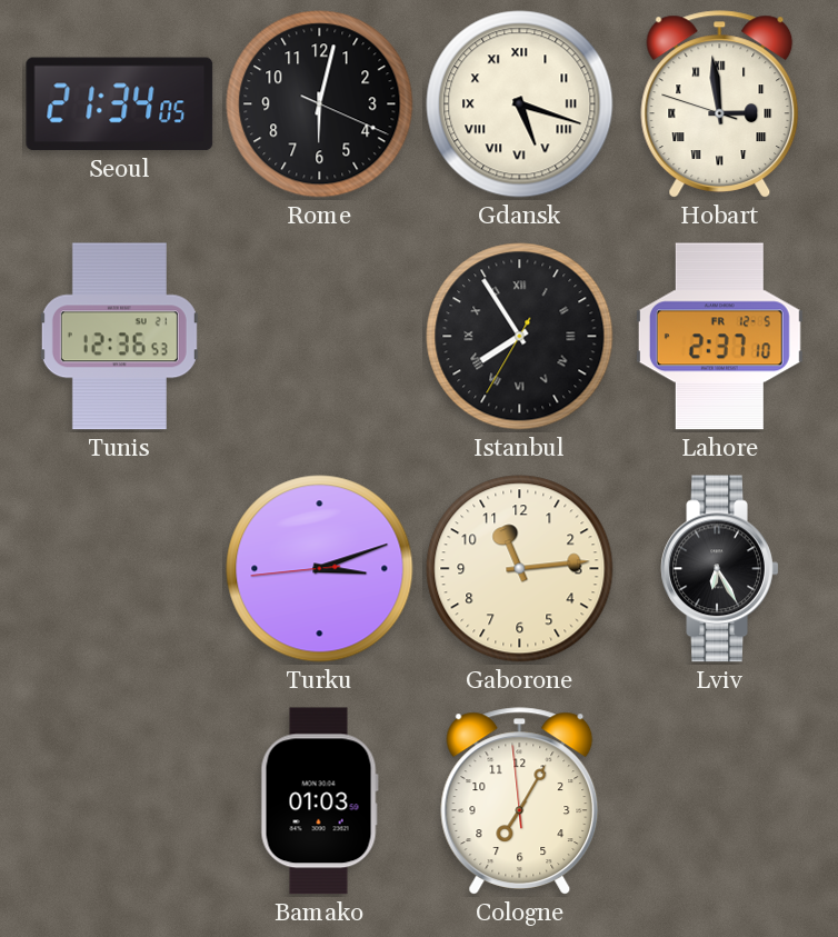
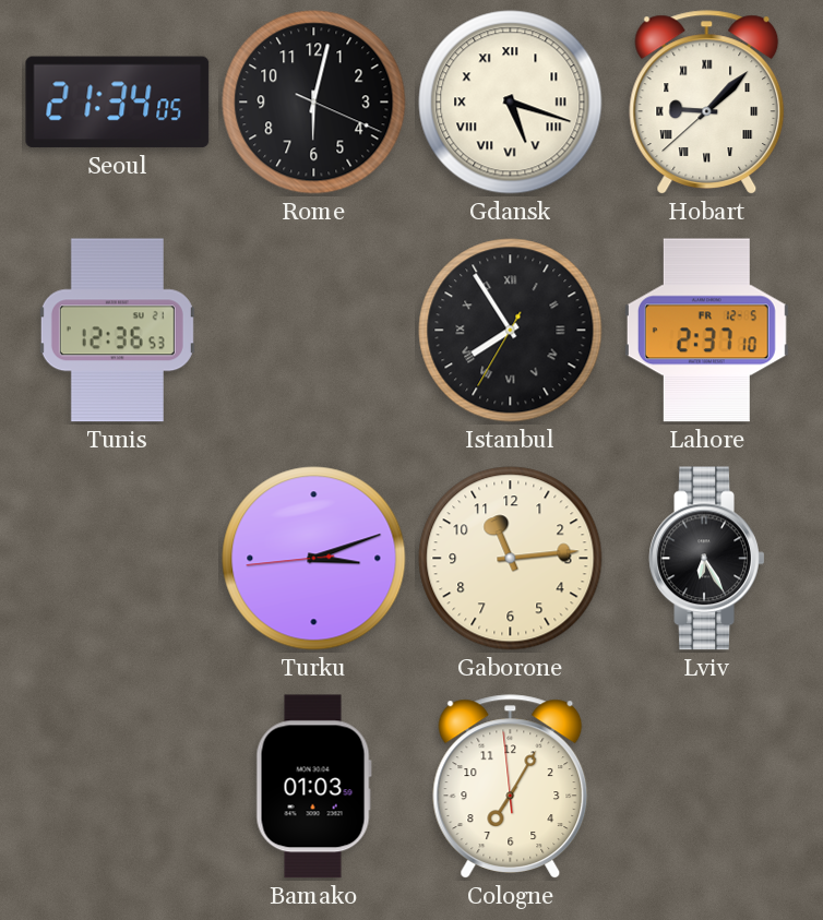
Hobart: 2:58 -> 9:07 (707, 103)
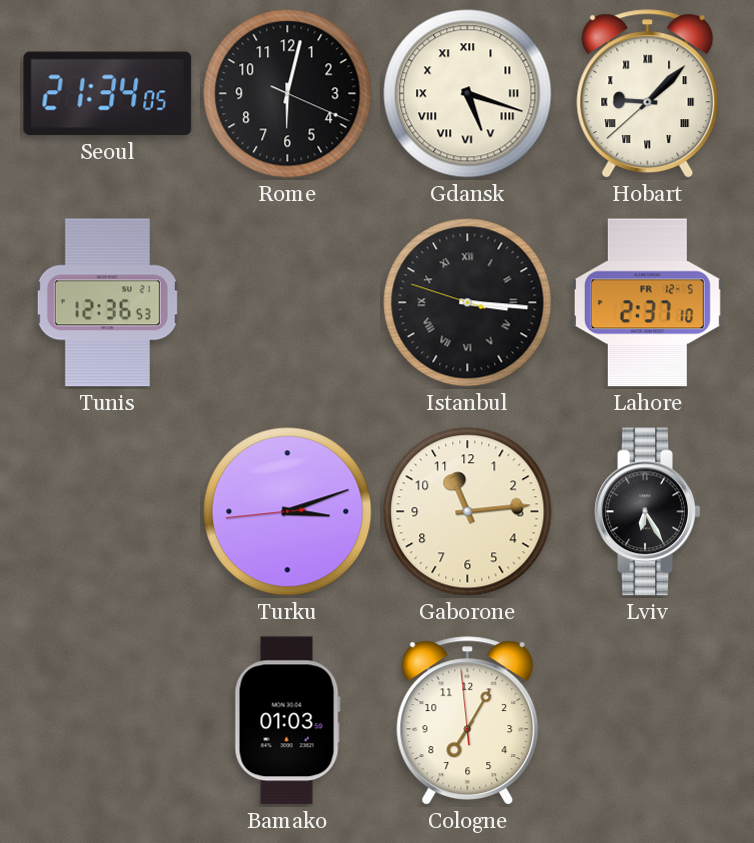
Istanbul: 7:54 -> 3:15 (468, 303)
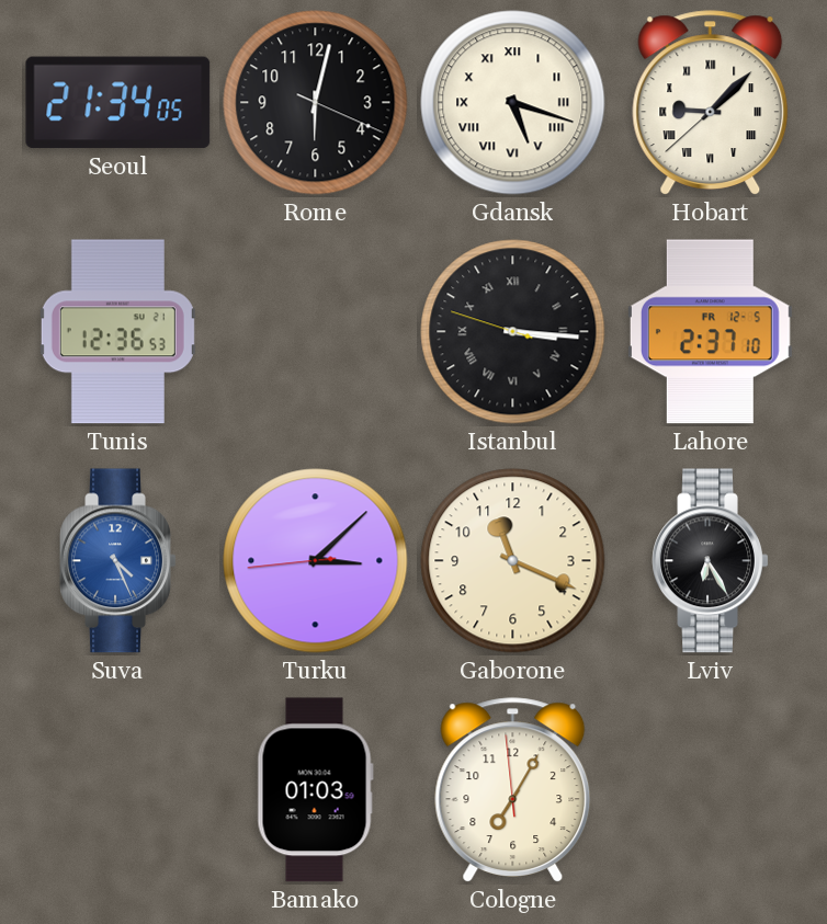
Suva: none -> 4:26 (118, 561)
Turku: 3:11 -> 3:07 (316, 561)
Gaborone: 11:14 -> 11:19 (513, 561)
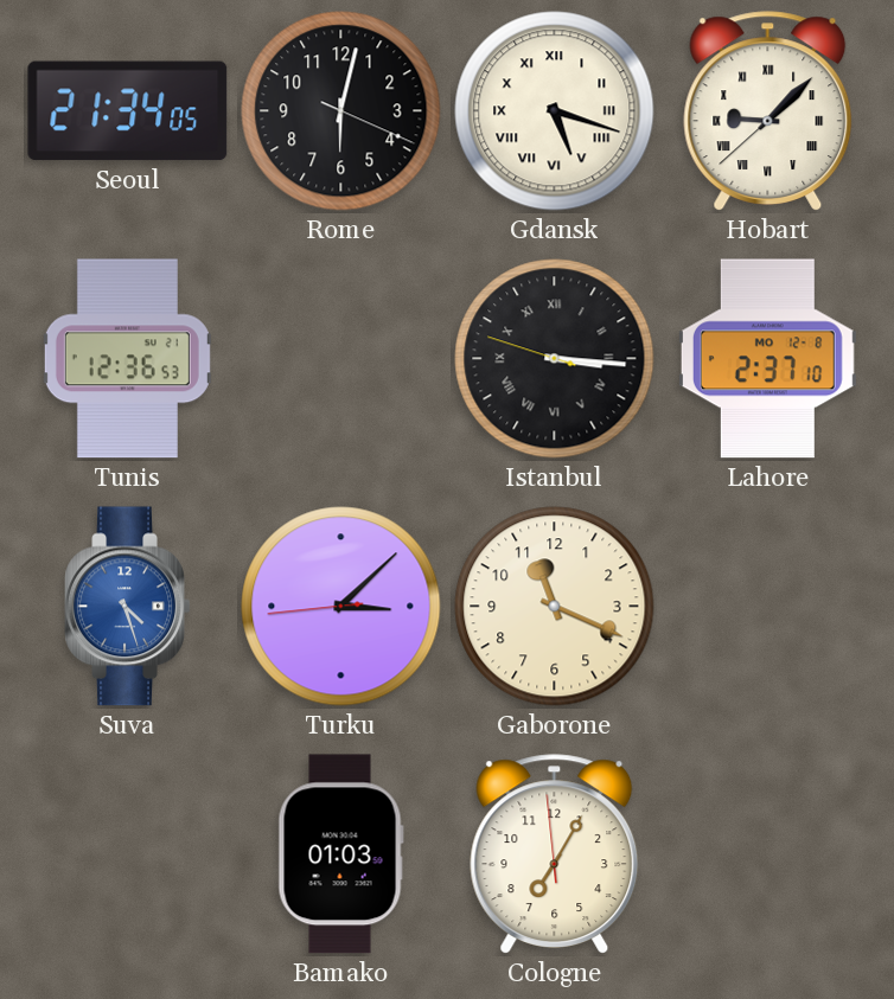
Lahore date: FR 12-5 -> MO 12-8 (767, 359)
Suva: 4:26 -> 4:27 (128, 607)
Lviv: 6:25 -> none (711, 561)
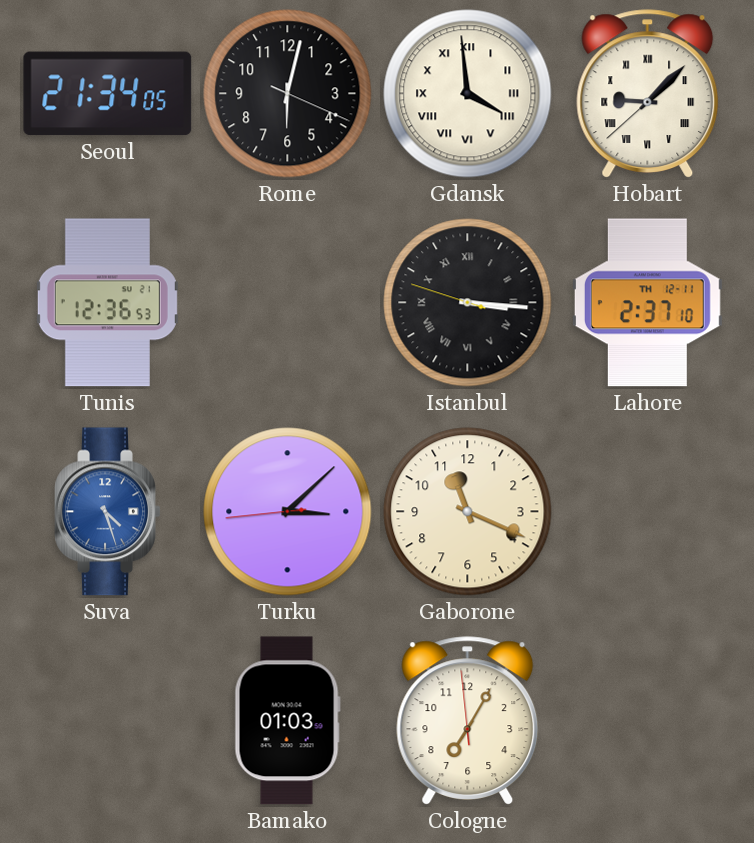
Gdansk: 5:18 -> 3:59 (468, 94)
Lahore date: MO 12-8 -> TH 12-11 (647, 303)
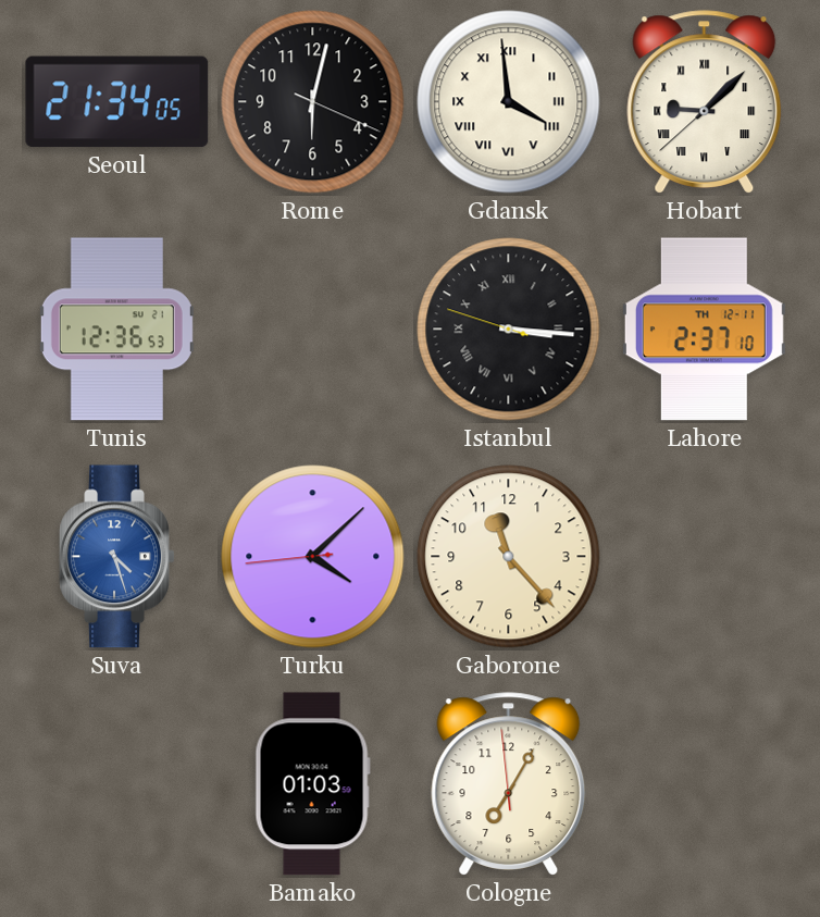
Turku: 3:07 -> 4:07 (313, 557)
Gaborone: 11:19 -> 11:23 (509, 557)
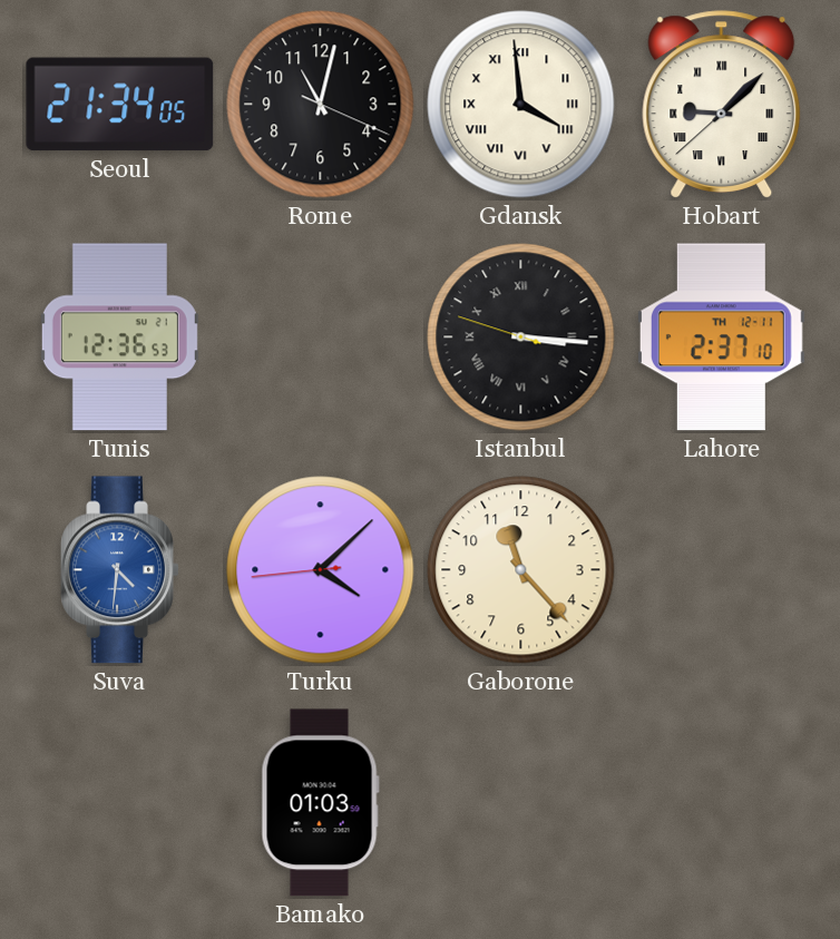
Rome: 6:02 -> 11:02 (321, 105)
Suva: 4:27 -> 4:31 (120, 570)
Cologne: 7:04 -> none (509, 784)
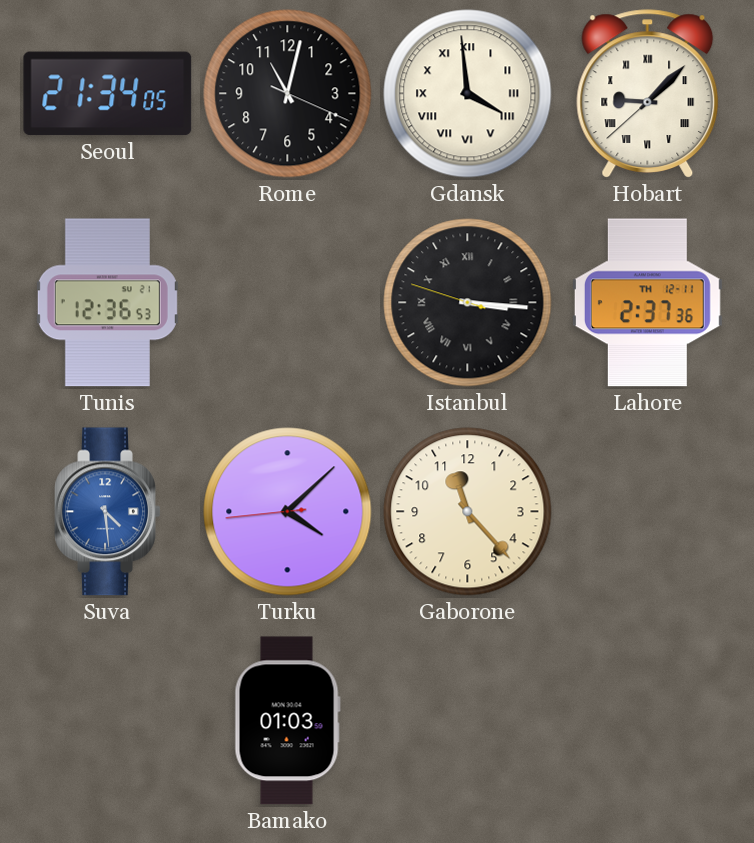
Lahore: 2:37:10 -> 2:37:36 (647, 303)
Suva: 4:31 -> 4:29 (108, 512)
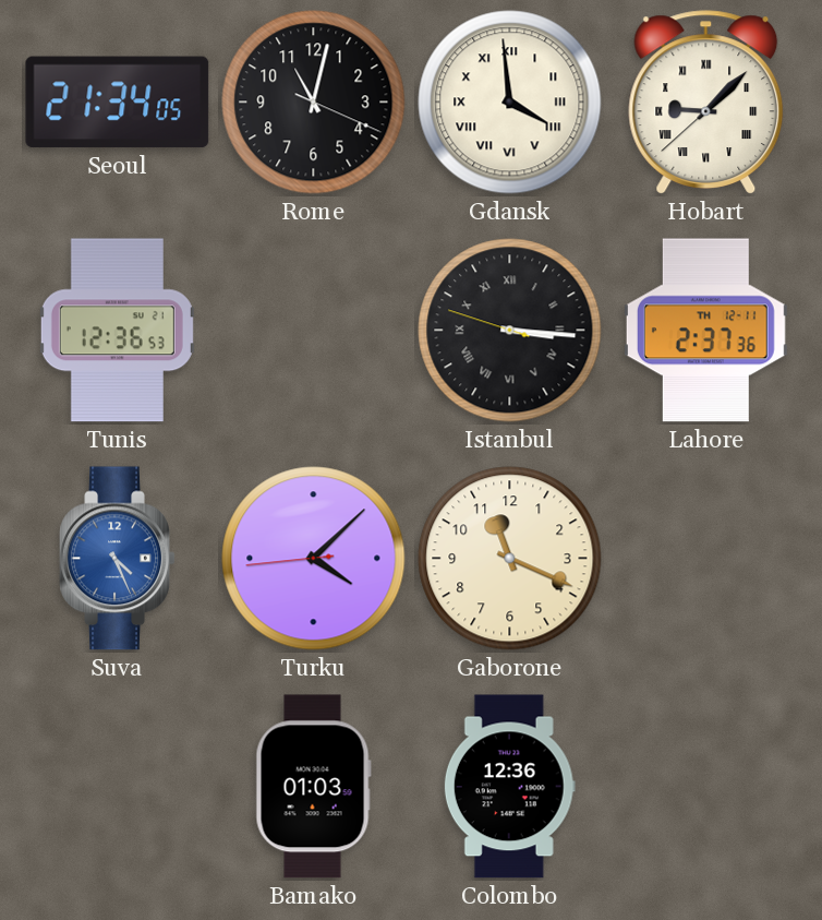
Suva: 4:29 -> 4:26 (118, 559)
Gaborone: 11:23 -> 11:19 (510, 559)
Colombo: none -> 12:36 (509, 787)
